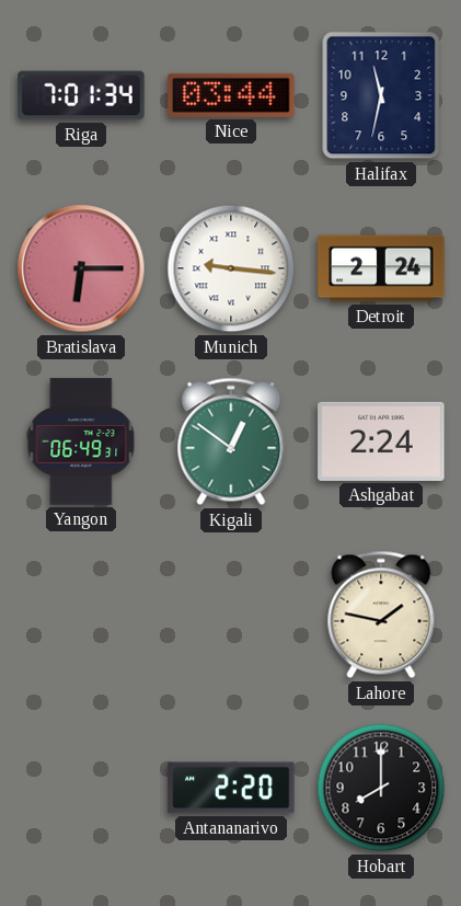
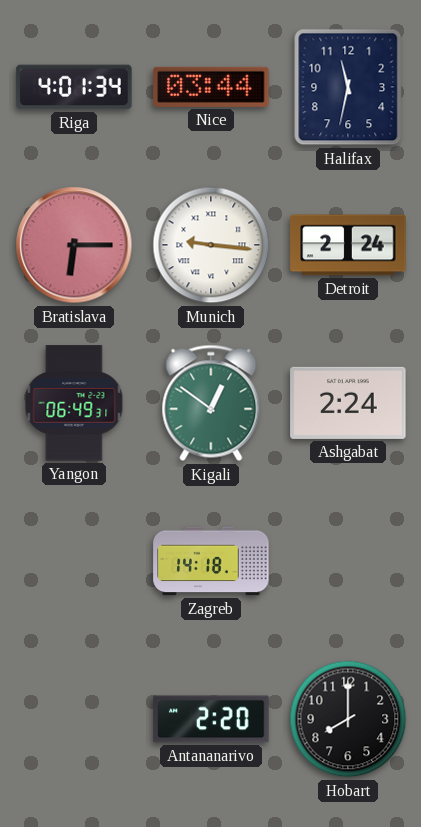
Riga: 7:01 -> 4:01 (74, 87)
Zagreb: none -> 14:18 (211, 561)
Lahore: 1:47 -> none (381, 615)
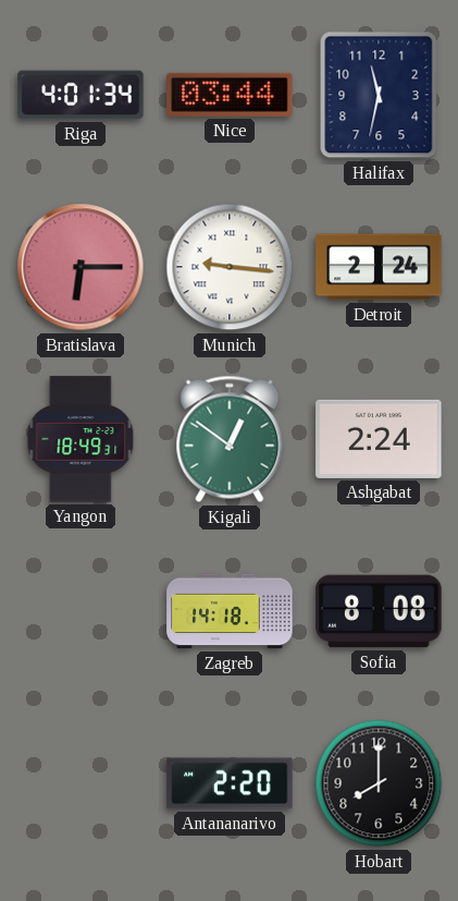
Yangon: 06:49 -> 18:49 (81, 439)
Sofia: none -> 8:08 (379, 611)
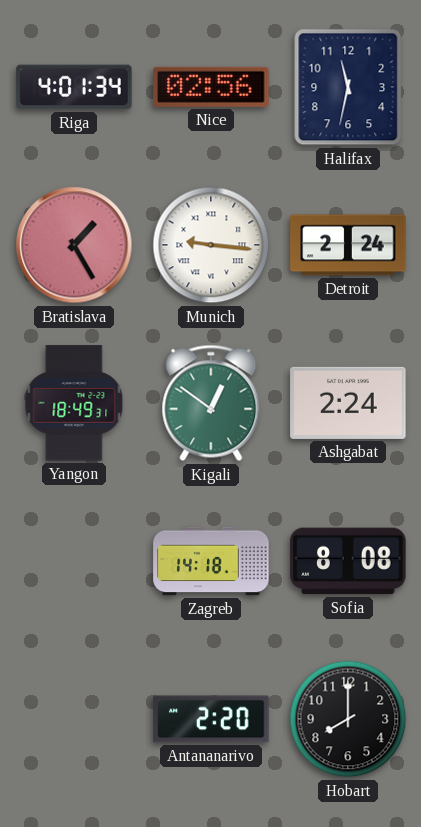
Nice: 03:44 -> 02:56 (211, 87)
Bratislava: 6:15 -> 1:25 (74, 245)
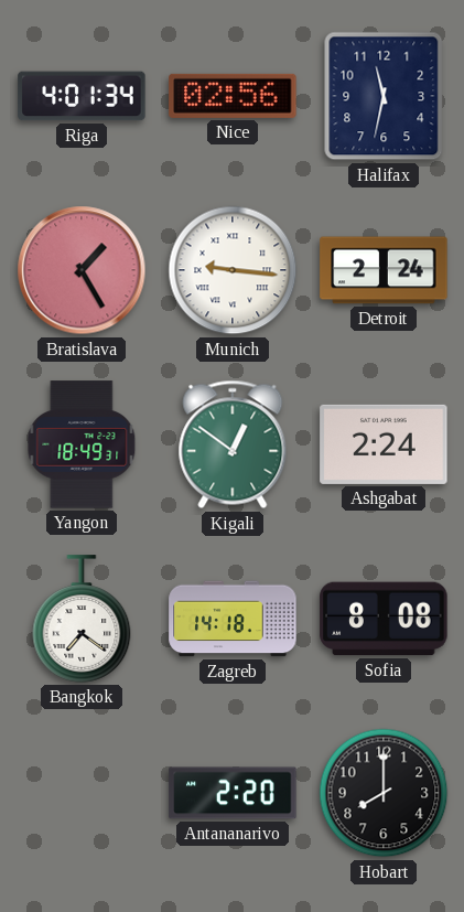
Bangkok: none -> 7:21 (82, 619)
